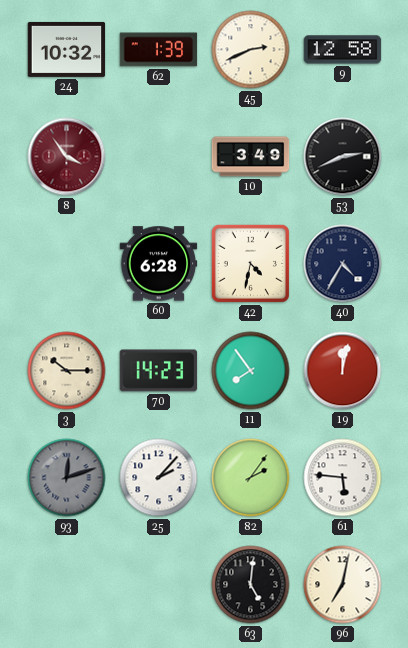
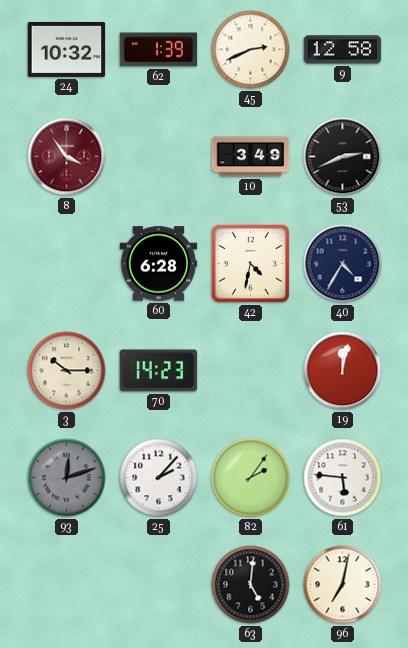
11: 7:54 -> none (251, 371)
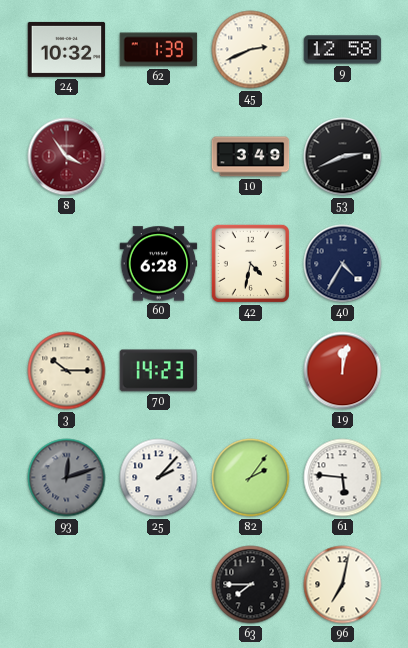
63: 5:01 -> 7:45 (251, 585)
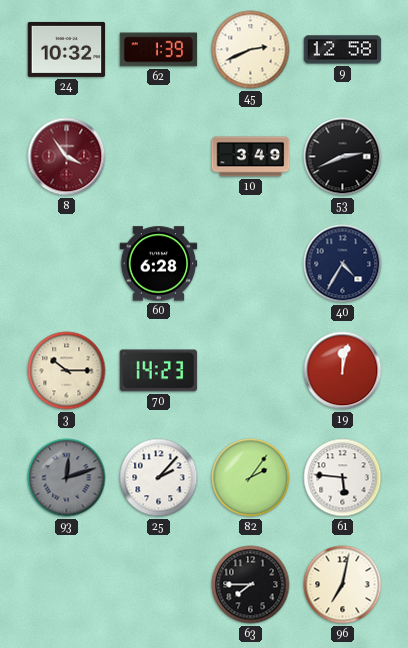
42: 4:32 -> none (250, 263)
